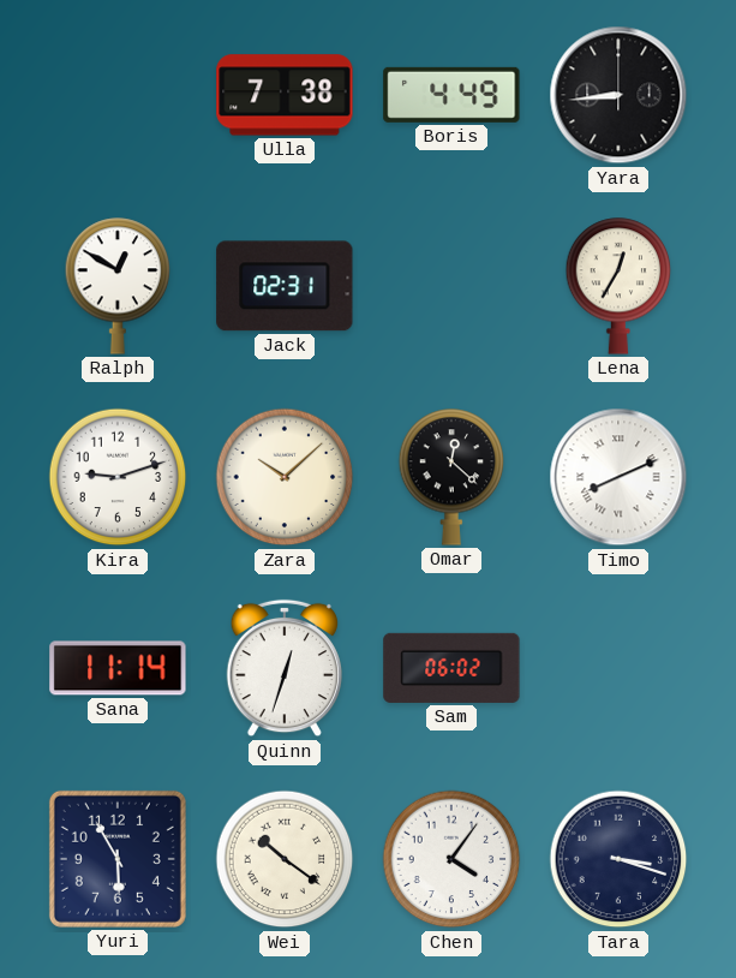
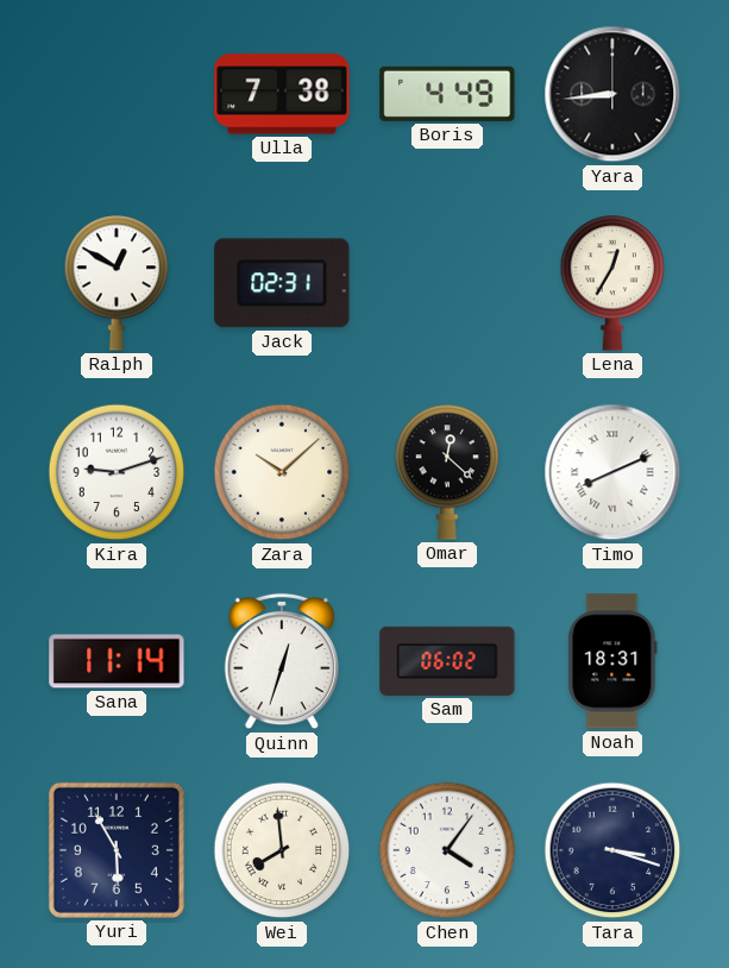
Noah: none -> 18:31 (612, 661)
Wei: 10:21 -> 7:59 (282, 850)
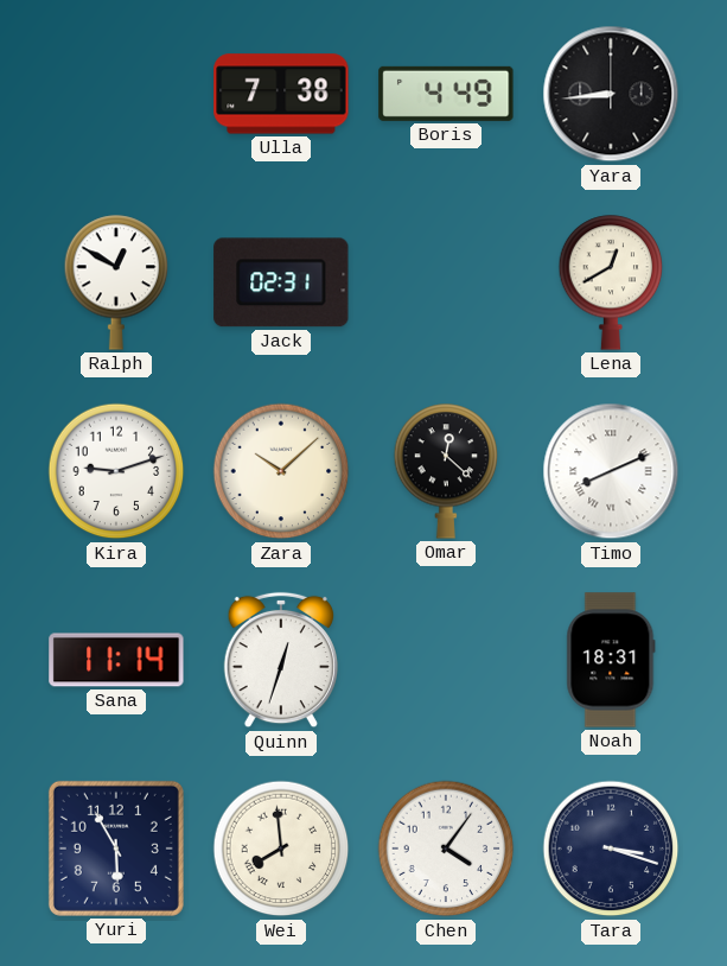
Lena: 12:35 -> 12:40 (611, 282)
Sam: 06:02 -> none (447, 661)
